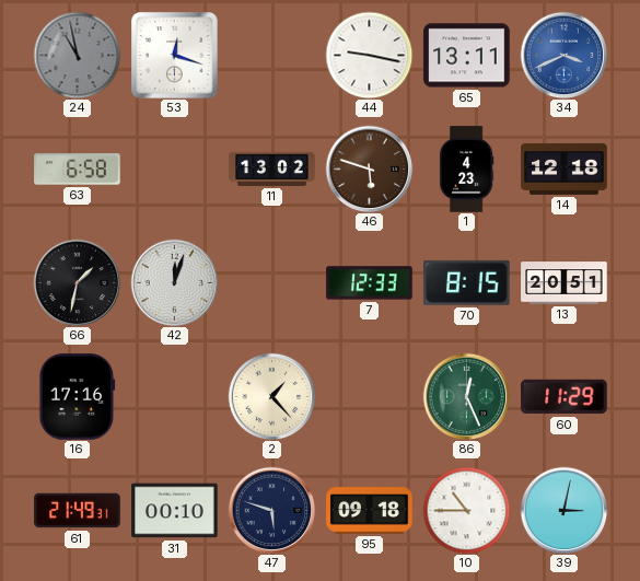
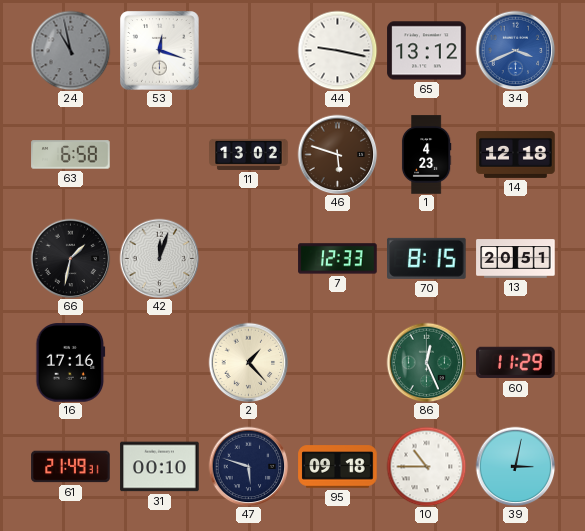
65: 13:11 -> 13:12 (427, 51)
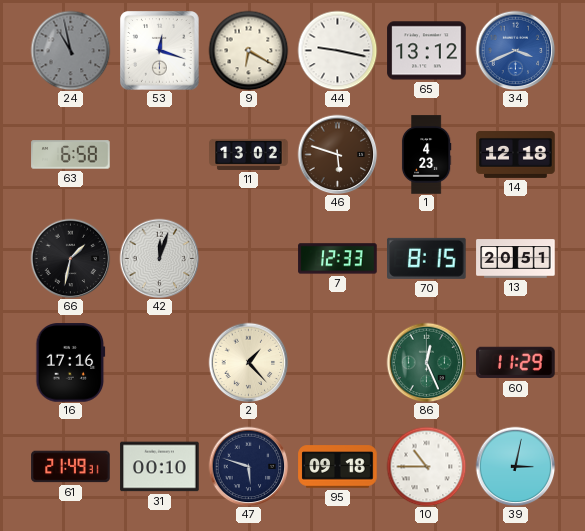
9: none -> 6:20 (248, 50)
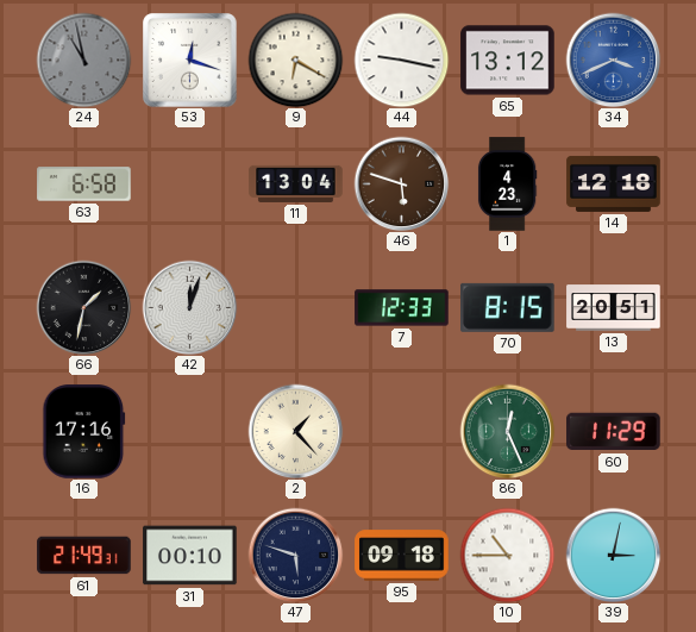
11: 13:02 -> 13:04 (296, 183)
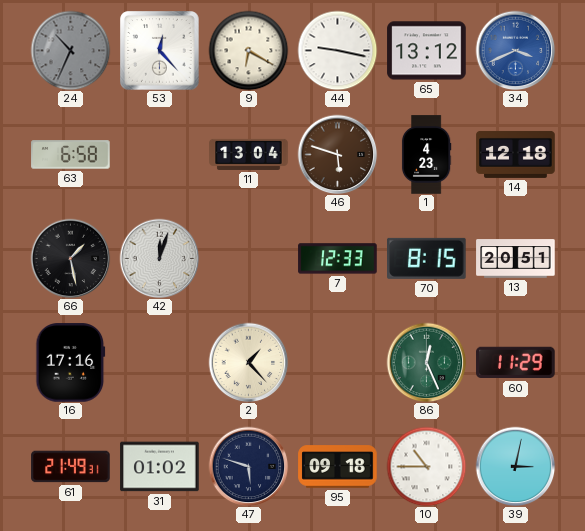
24: 10:58 -> 10:34 (70, 50)
53: 12:18 -> 12:23 (160, 51)
66: 1:32 -> 1:28 (70, 258)
31: 00:10 -> 01:02 (160, 467)
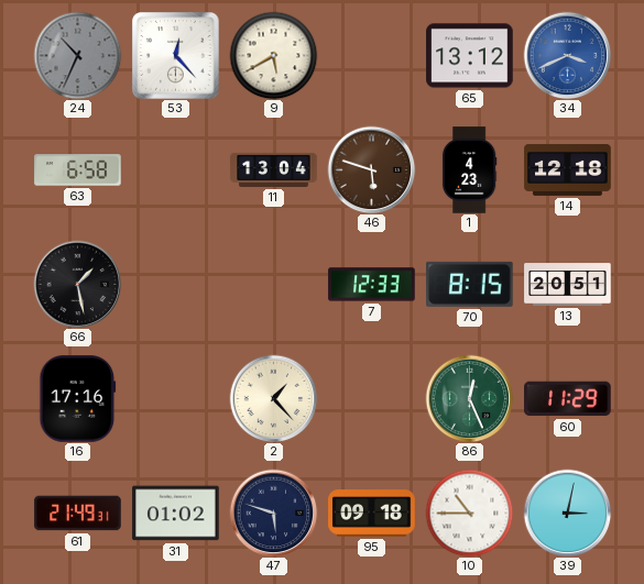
9: 6:20 -> 5:40 (273, 55)
44: 9:17 -> none (337, 50)
42: 12:03 -> none (159, 258)
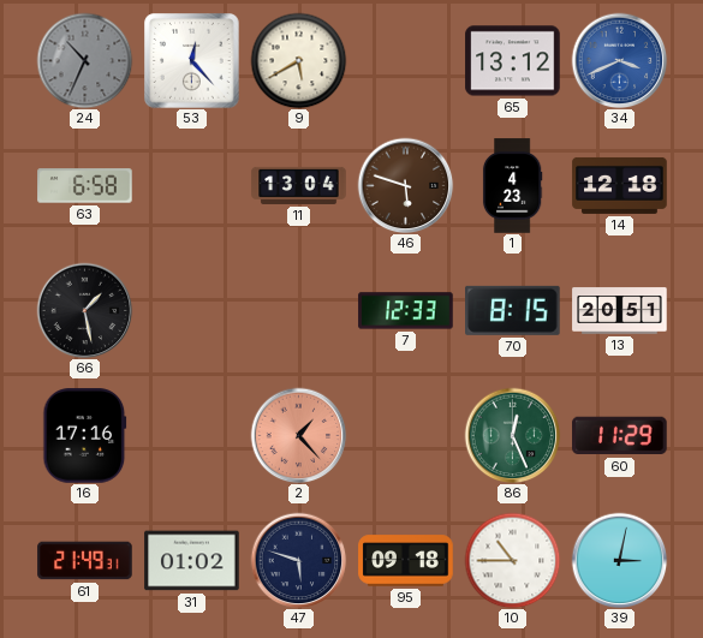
2 dial: cream -> salmon (298, 435)
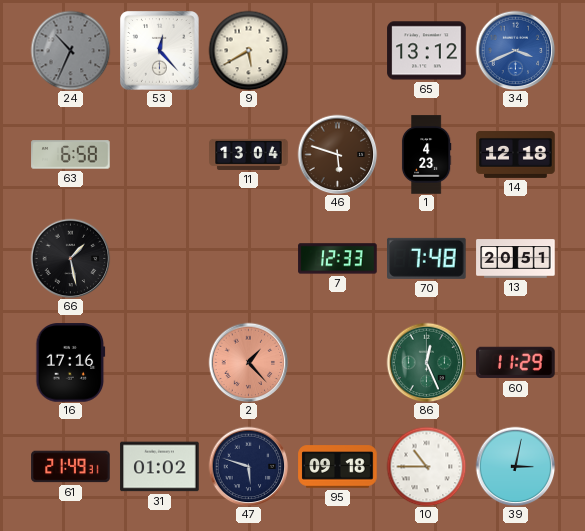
70: 8:15 -> 7:48 (427, 258)
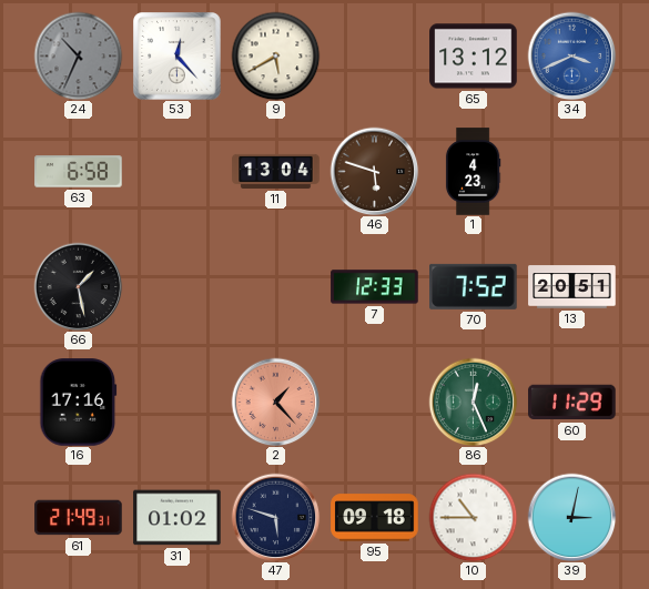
14: 12:18 -> none (516, 154)
70: 7:48 -> 7:52 (474, 286)
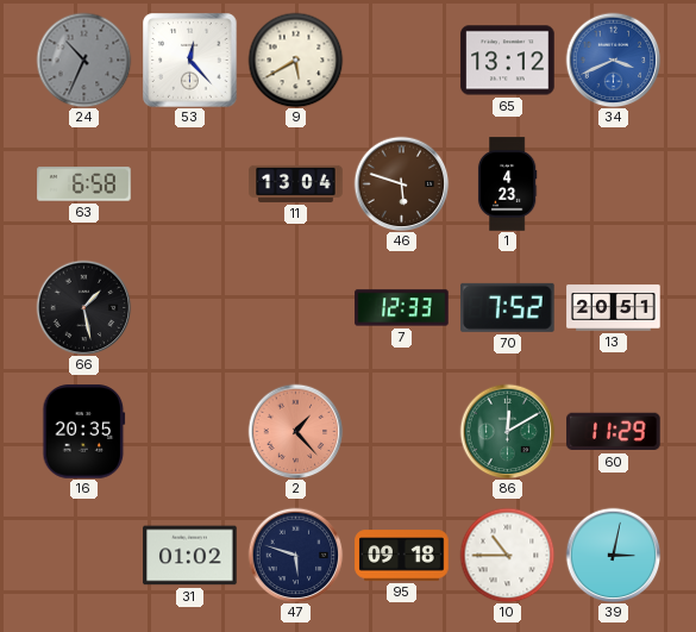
16: 17:16 -> 20:35 (84, 432)
86: 12:26 -> 12:10 (507, 431)
61: 21:49 -> none (79, 518)
